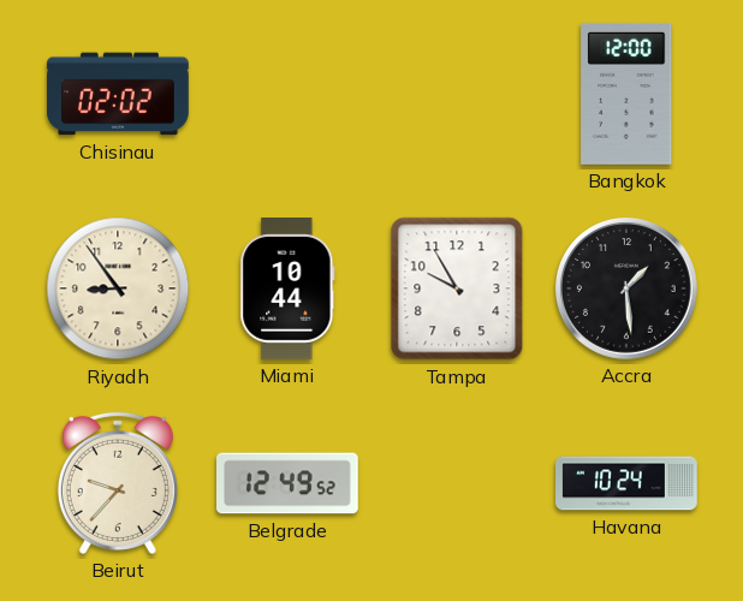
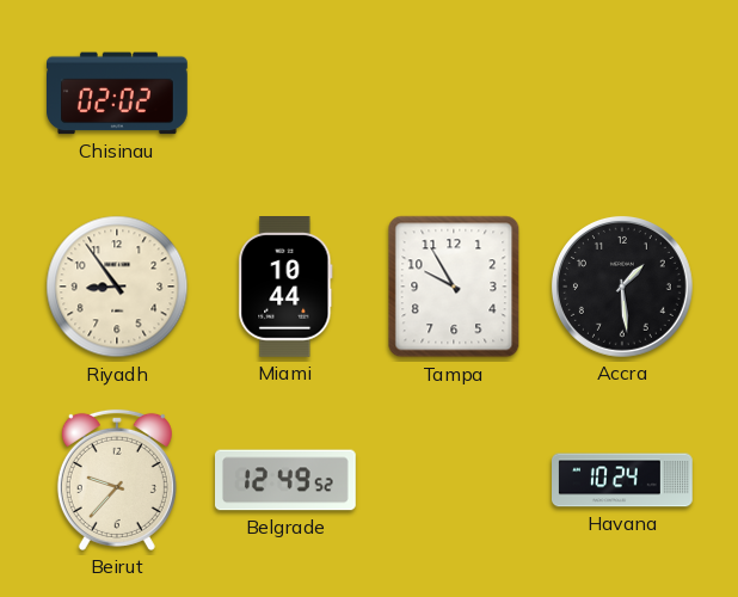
Bangkok: 12:00 -> none (626, 94)
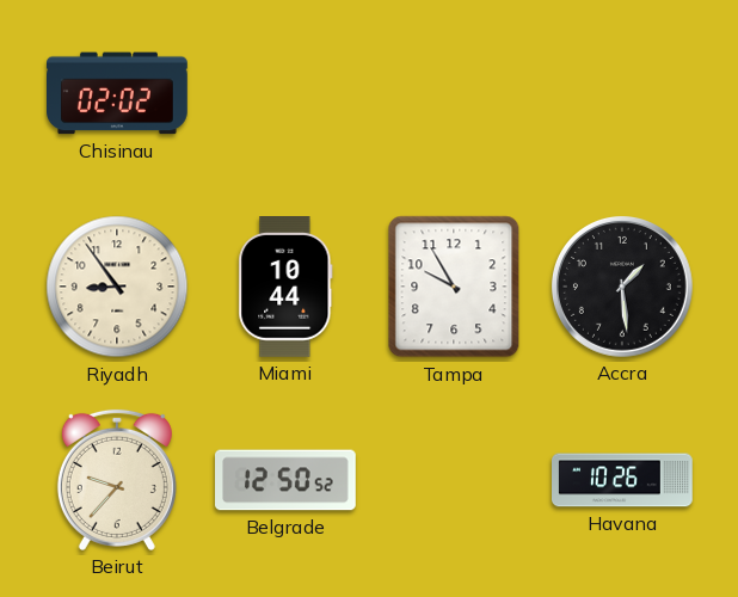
Belgrade: 12:49 -> 12:50 (287, 480)
Havana: 10:24 -> 10:26 (623, 480)
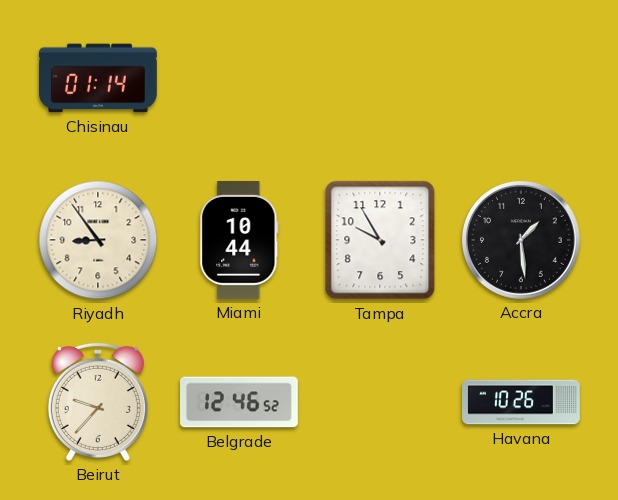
Chisinau: 02:02 -> 01:14 (99, 78)
Belgrade: 12:50 -> 12:46 (240, 402)
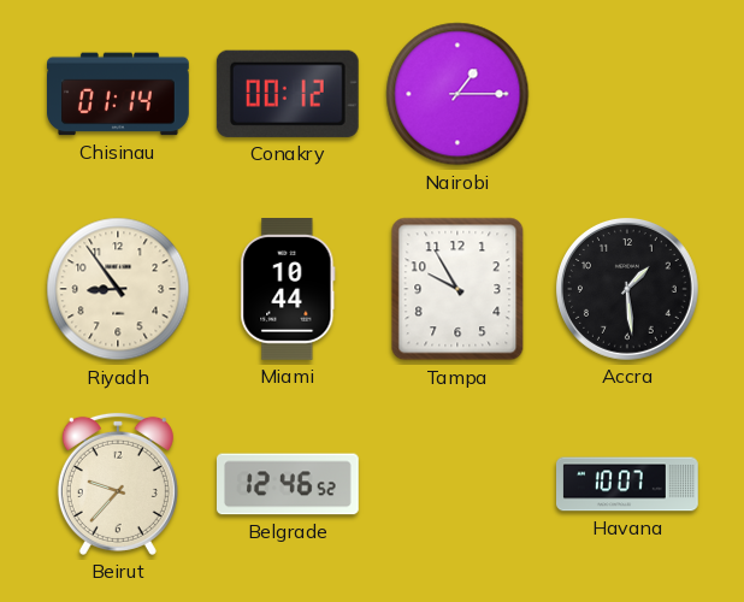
Conakry: none -> 00:12 (288, 94)
Nairobi: none -> 1:15 (457, 94)
Havana: 10:26 -> 10:07 (628, 484)
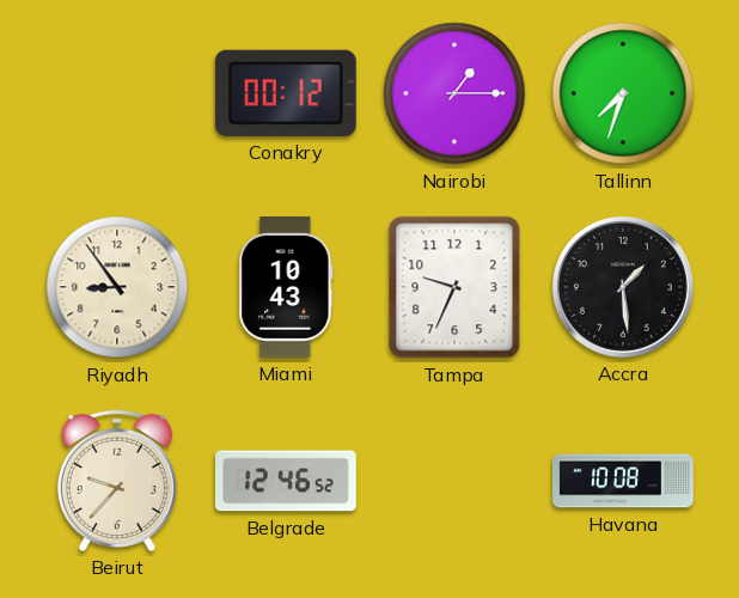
Chisinau: 01:14 -> none (119, 94)
Tallinn: none -> 7:33 (623, 93)
Miami: 10:44 -> 10:43 (286, 288)
Tampa: 9:55 -> 9:34 (454, 287)
Havana: 10:07 -> 10:08 (624, 481)
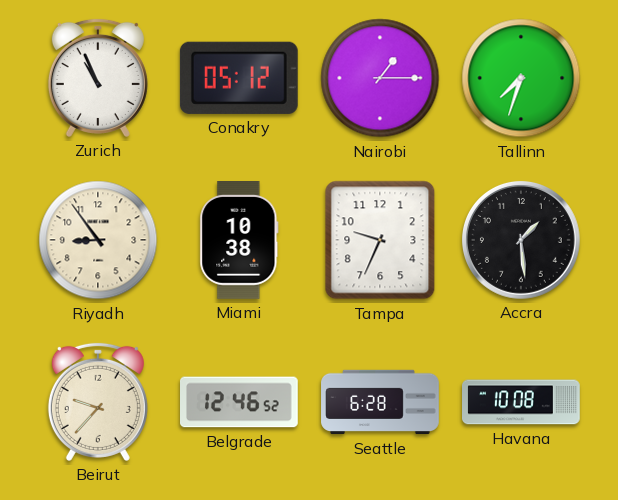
Zurich: none -> 10:56 (98, 78)
Conakry: 00:12 -> 05:12 (239, 78)
Miami: 10:43 -> 10:38 (239, 241)
Seattle: none -> 6:28 (380, 402)
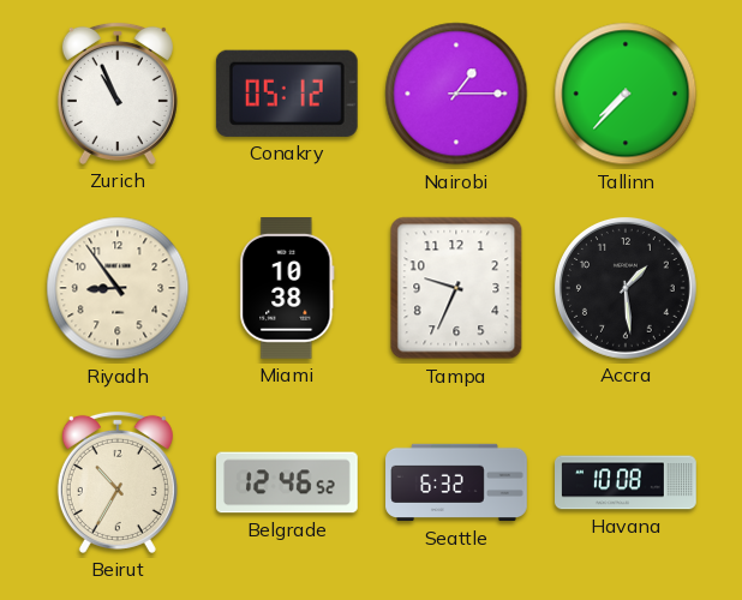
Tallinn: 7:33 -> 7:37 (626, 94)
Beirut: 9:37 -> 10:35 (118, 482)
Seattle: 6:28 -> 6:32 (456, 482)
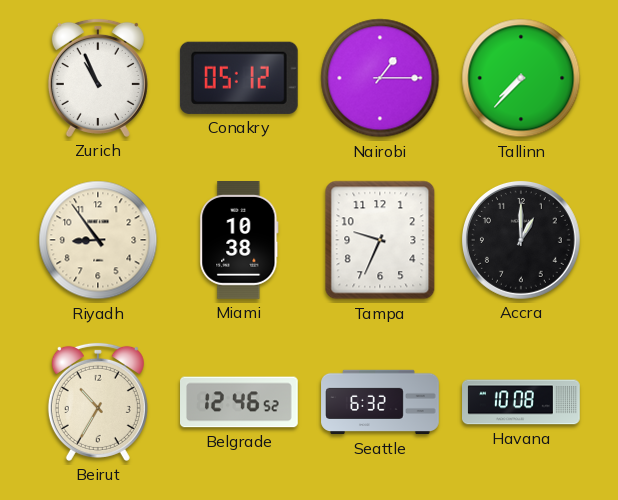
Accra: 1:29 -> 1:00 (521, 240)
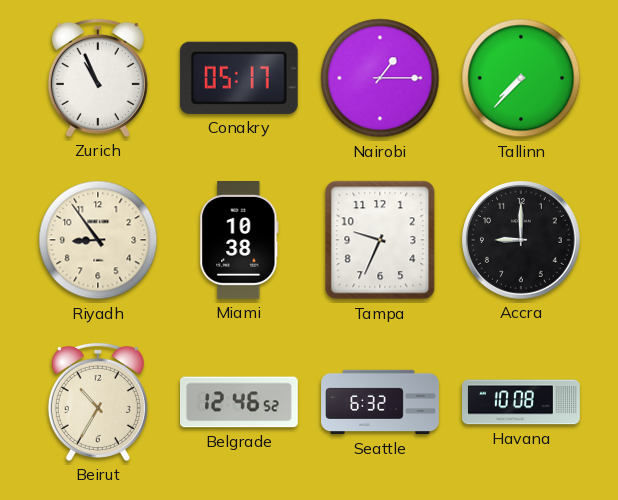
Conakry: 05:12 -> 05:17 (239, 78)
Accra: 1:00 -> 9:00 (521, 240)
